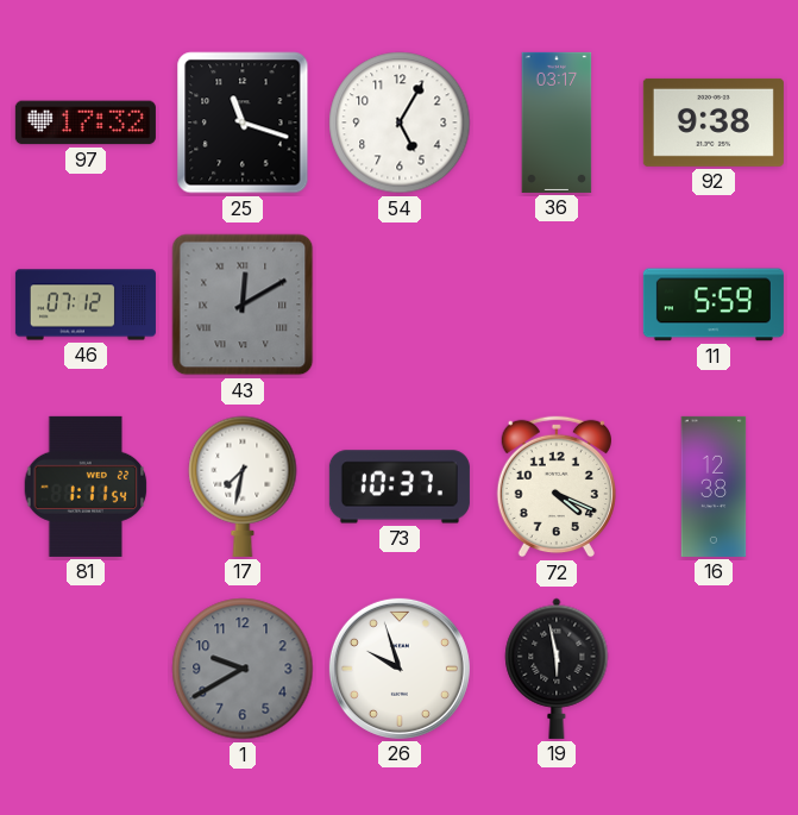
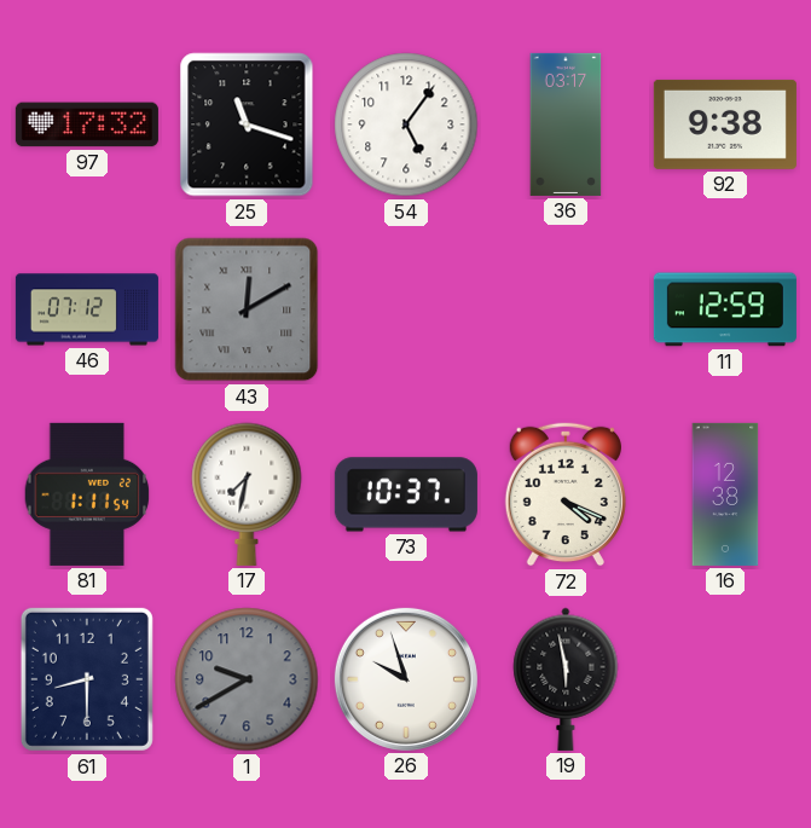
54: 5:05 -> 5:06 (406, 125)
11: 5:59 -> 12:59 (725, 309)
61: none -> 8:30 (87, 679)
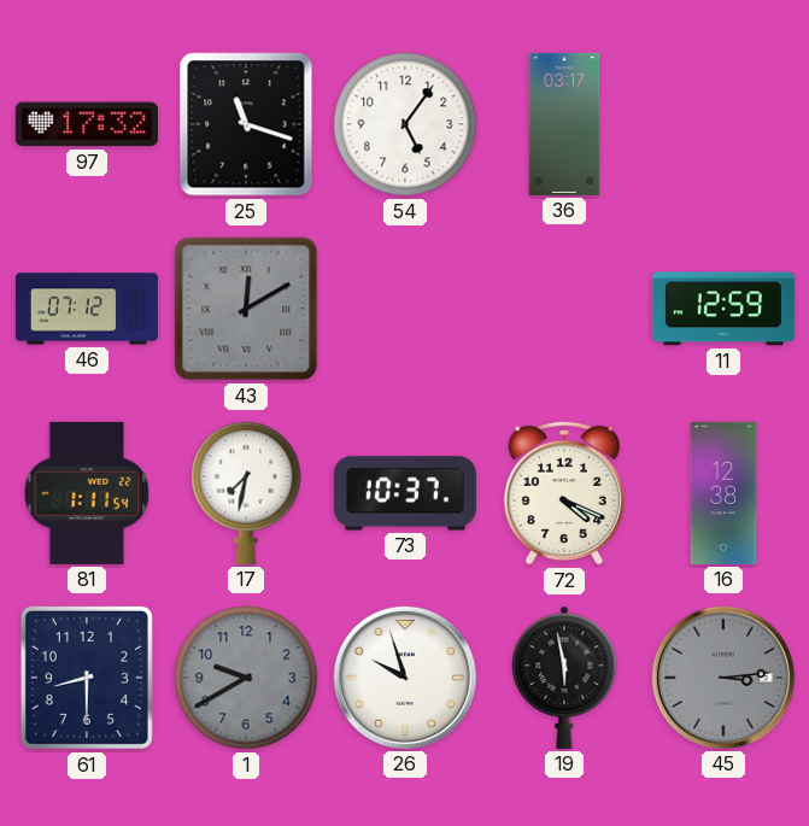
92: 9:38 -> none (725, 125)
45: none -> 3:14 (723, 678)
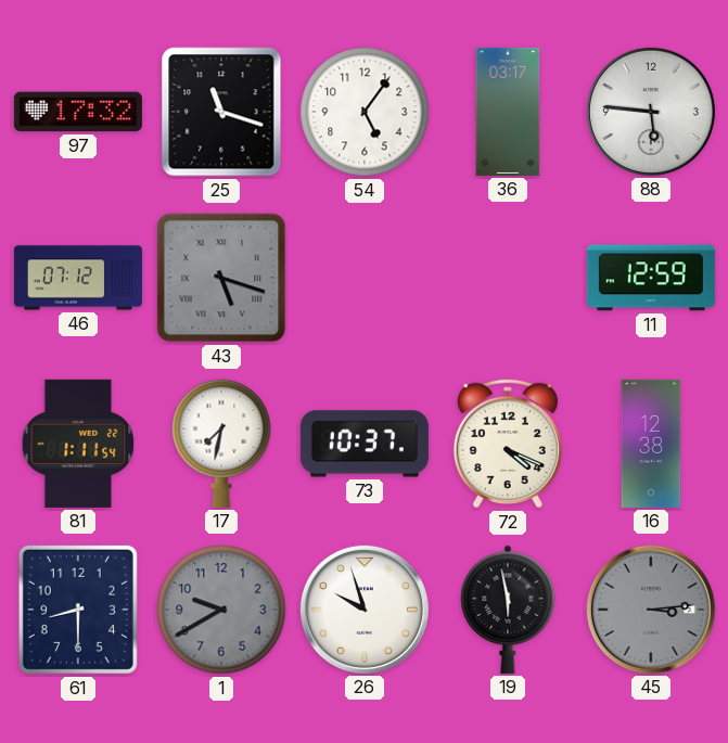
88: none -> 5:46 (651, 112)
43: 12:10 -> 5:18 (221, 278)
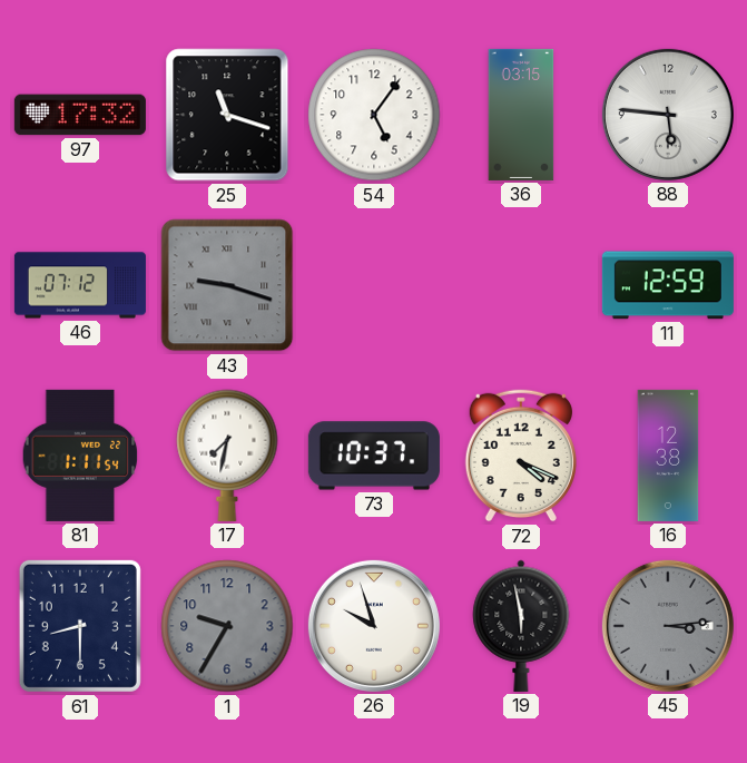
36: 03:17 -> 03:15 (521, 115)
43: 5:18 -> 9:18 (227, 285)
1: 9:40 -> 9:35 (227, 626)
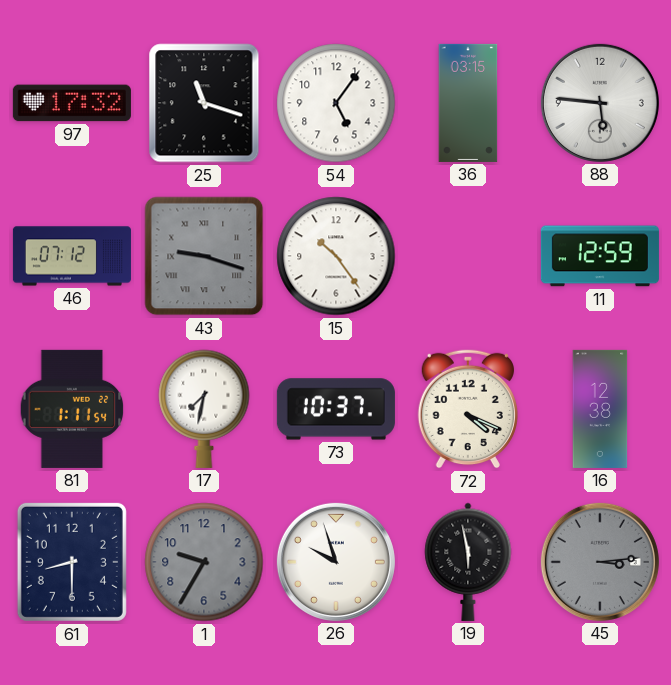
15: none -> 10:24 (336, 256)
